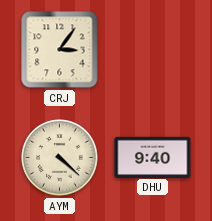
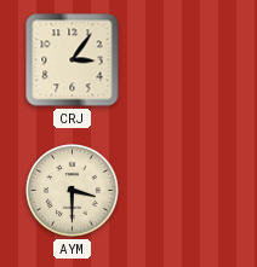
AYM: 4:22 -> 3:30 (73, 191)
DHU: 9:40 -> none (153, 157)
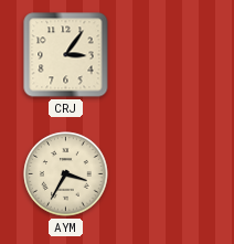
AYM: 3:30 -> 3:35 (66, 174)
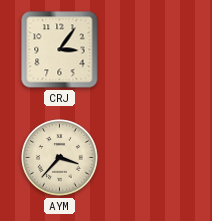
AYM: 3:35 -> 3:37 (60, 158)
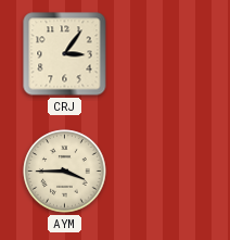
AYM: 3:37 -> 3:45 (65, 172)
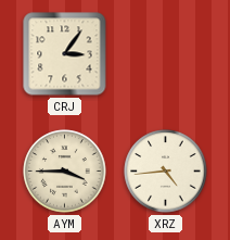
XRZ: none -> 4:44 (166, 172)
